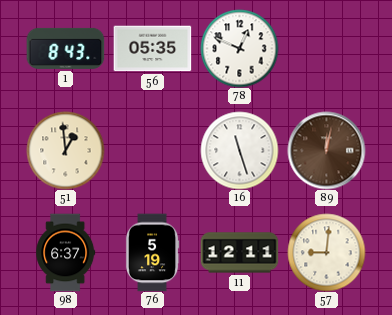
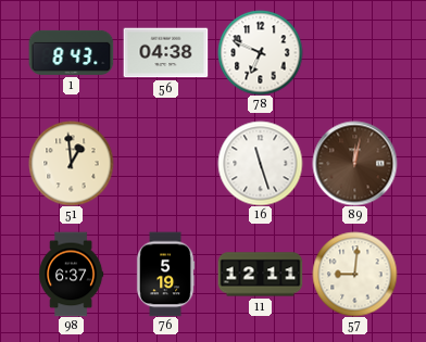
56: 05:35 -> 04:38 (165, 53)
78: 12:49 -> 6:49 (260, 52)
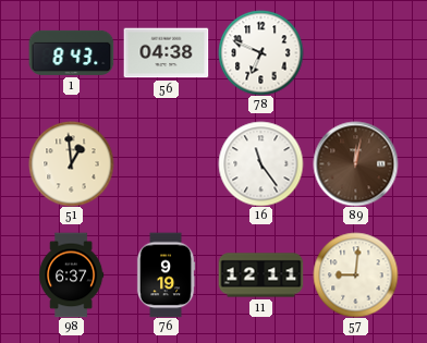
16: 11:27 -> 11:24 (260, 163)
76: 5:19 -> 9:19 (166, 274)
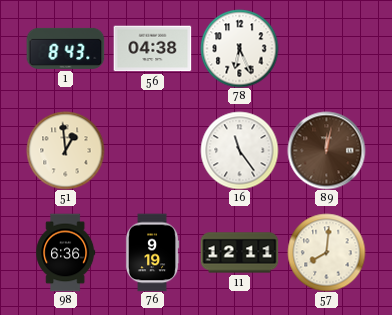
78: 6:49 -> 6:26 (239, 48)
98: 6:37 -> 6:36 (66, 252)
57: 9:01 -> 8:01 (326, 252)
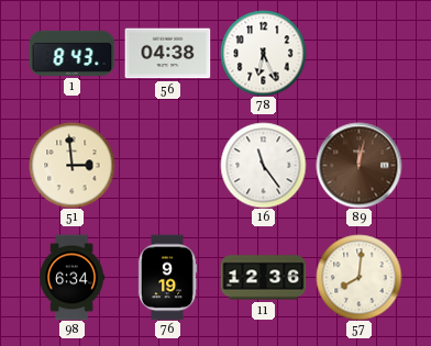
51: 12:59 -> 2:59 (71, 165)
98: 6:36 -> 6:34 (73, 277)
11: 12:11 -> 12:36 (263, 278)
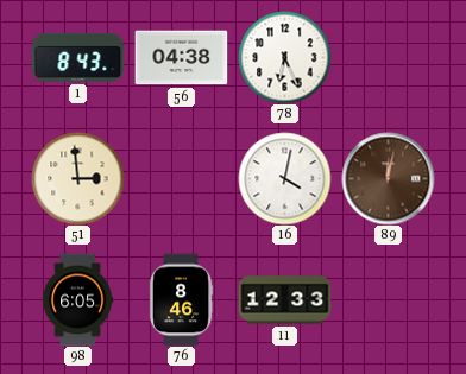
16: 11:24 -> 4:02 (284, 178)
98: 6:34 -> 6:05 (78, 299)
76: 9:19 -> 8:46 (181, 299)
11: 12:36 -> 12:33 (284, 300)
57: 8:01 -> none (358, 277)
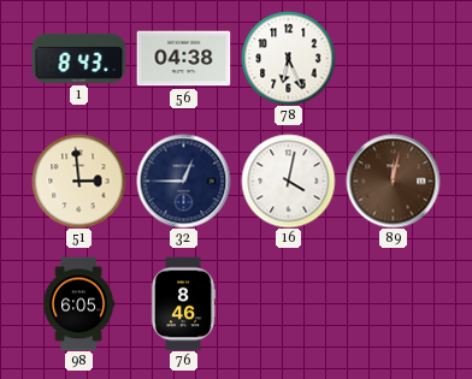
32: none -> 12:45 (183, 180)
11: 12:33 -> none (284, 300)
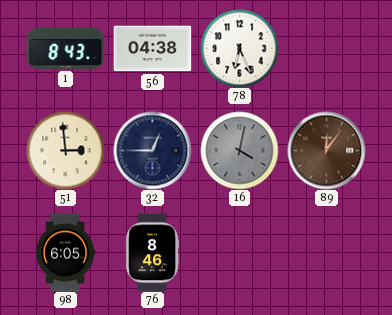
16 dial: white -> grey (239, 150)
89: 12:02 -> 12:06 (326, 150)
